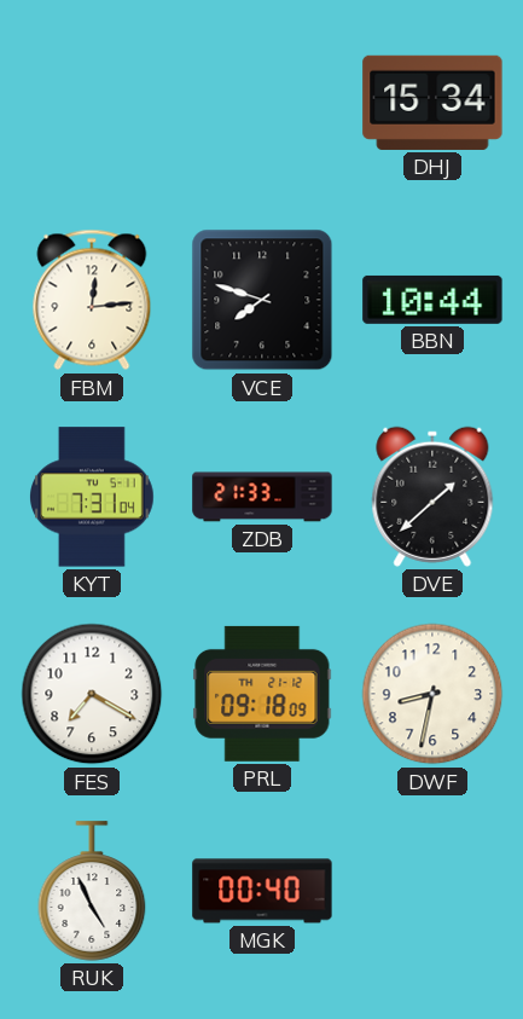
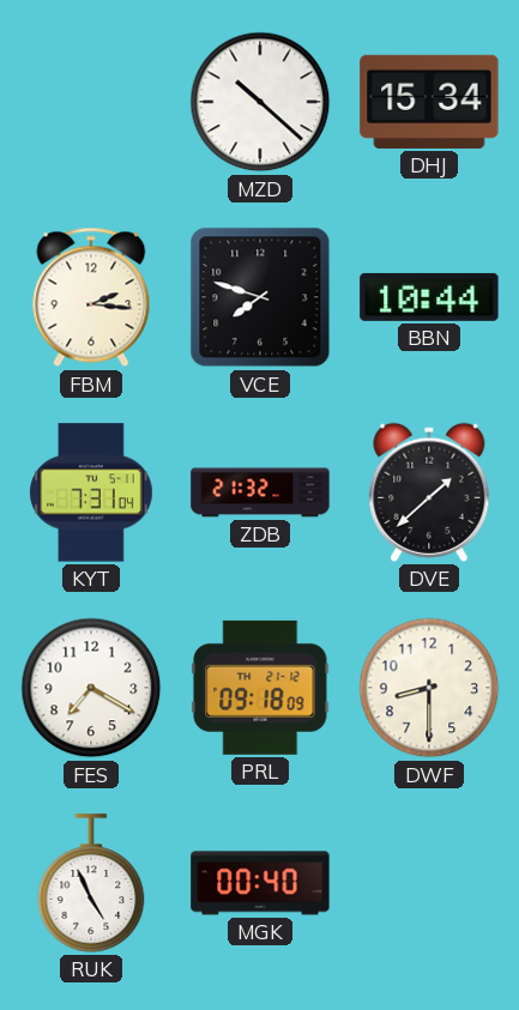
MZD: none -> 10:22 (260, 102)
FBM: 12:14 -> 2:16 (91, 297)
ZDB: 21:33 -> 21:32 (260, 492)
DWF: 8:32 -> 8:30 (429, 688)
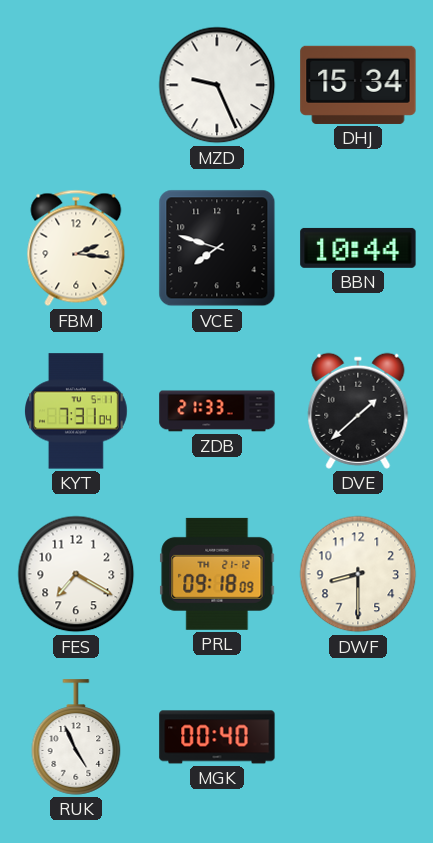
MZD: 10:22 -> 9:26 (217, 85)
ZDB: 21:32 -> 21:33 (217, 411)
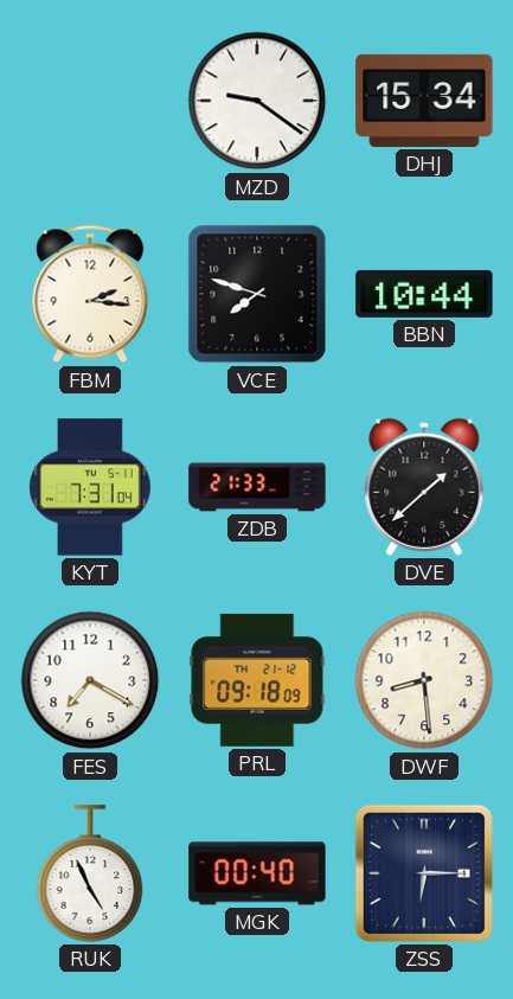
MZD: 9:26 -> 9:21 (257, 101)
DWF: 8:30 -> 8:29 (424, 680)
ZSS: none -> 6:15 (424, 873)
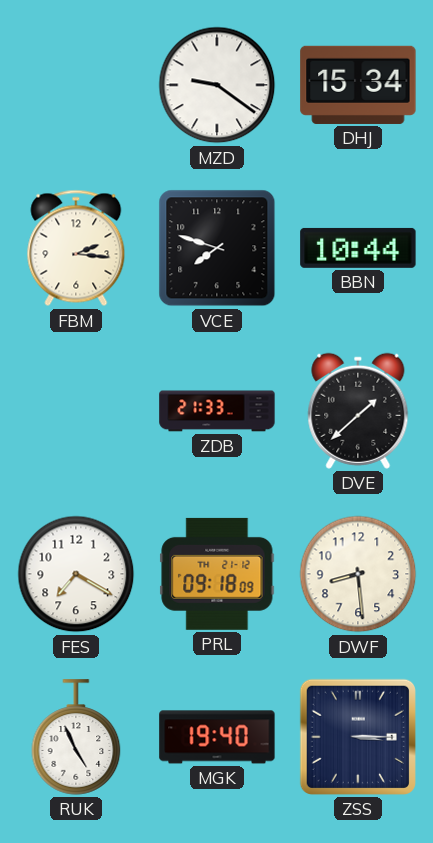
KYT: 7:31 -> none (91, 487)
MGK: 00:40 -> 19:40 (217, 737)
ZSS: 6:15 -> 3:15 (358, 737)
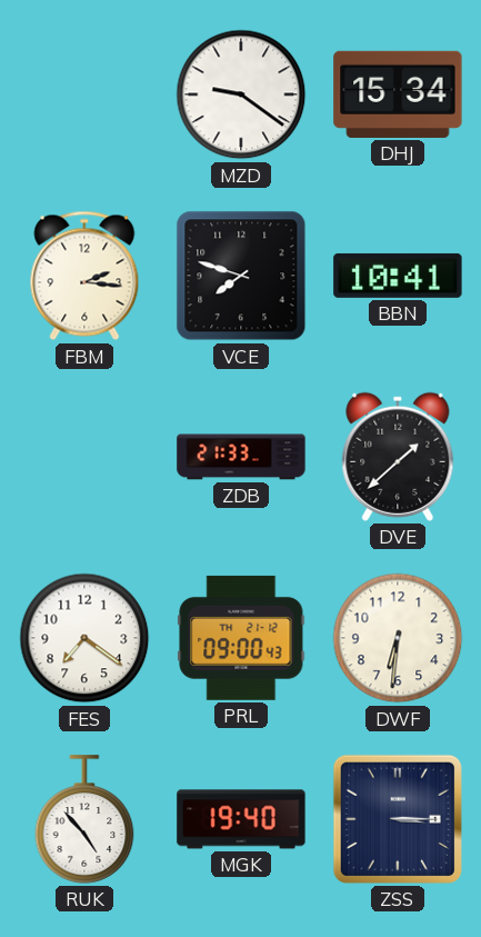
BBN: 10:44 -> 10:41 (398, 276)
FES: 7:20 -> 7:21 (84, 638)
PRL: 09:18 -> 09:00 (241, 638)
DWF: 8:29 -> 6:31 (398, 638)
RUK: 4:56 -> 4:53 (84, 819)
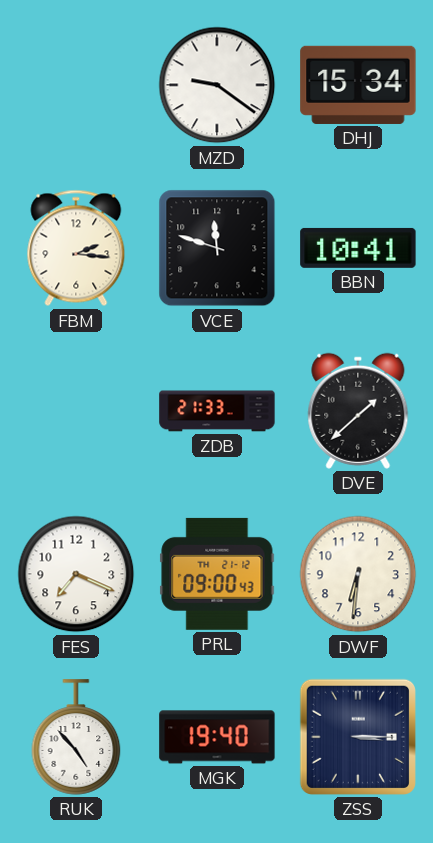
VCE: 7:48 -> 11:48 (217, 248)
FES: 7:21 -> 7:19 (76, 574)
